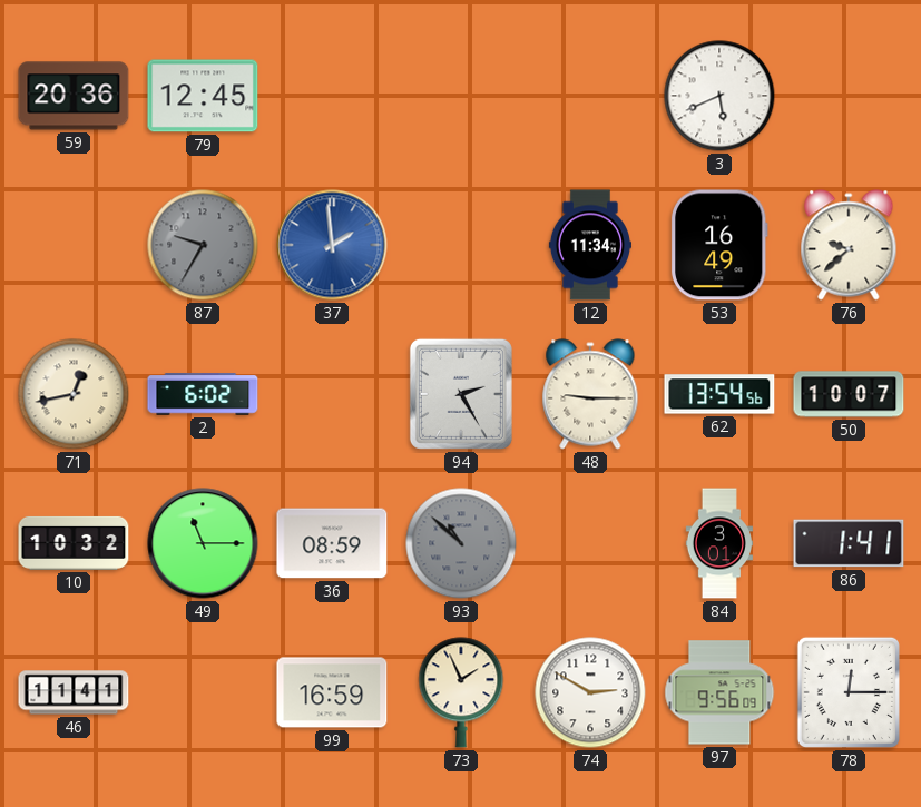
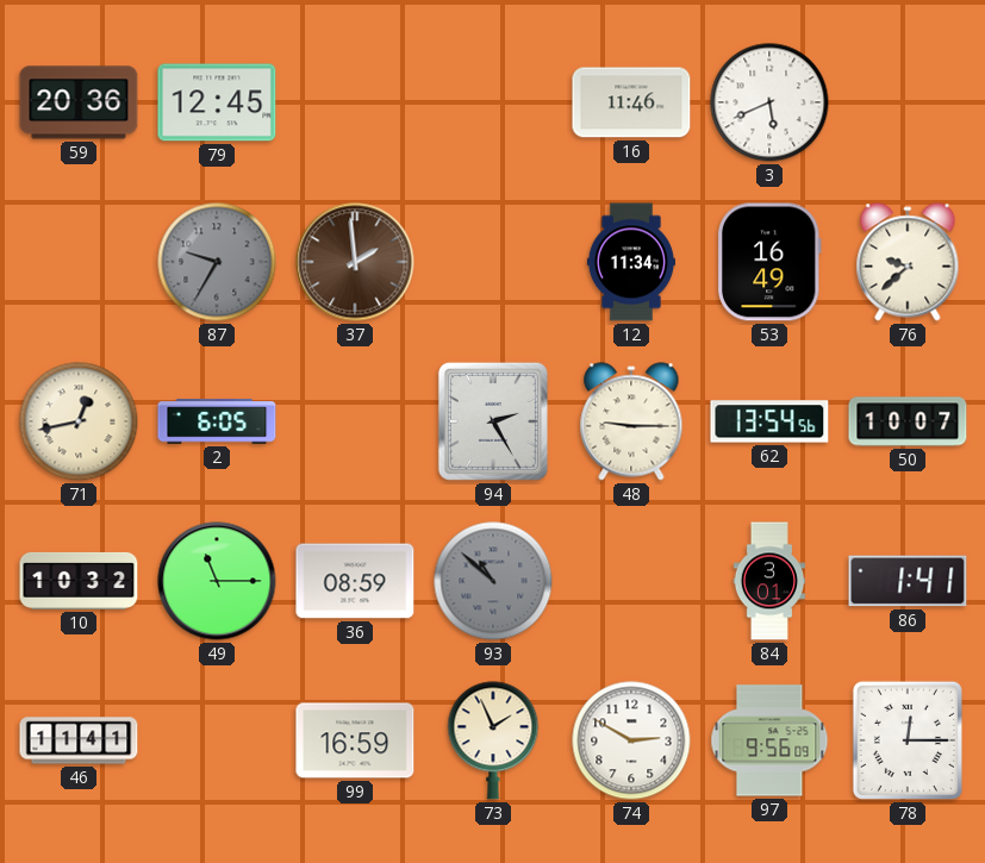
16: none -> 11:46 (631, 102)
37 dial: blue -> brown (355, 262)
2: 6:02 -> 6:05 (217, 421)
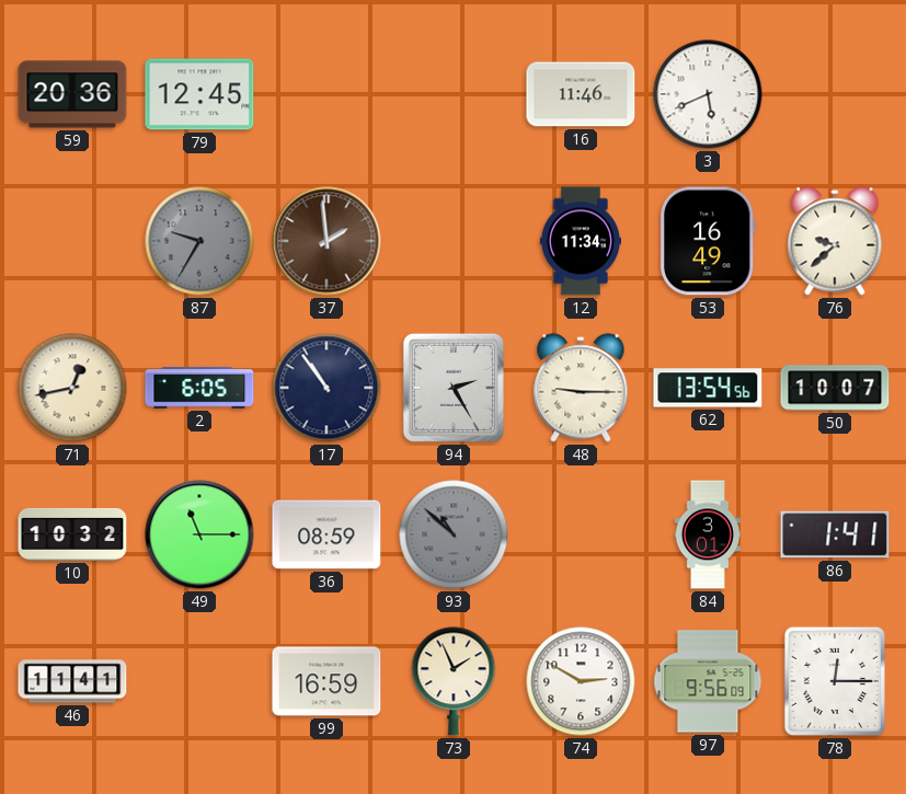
17: none -> 10:54 (326, 388)
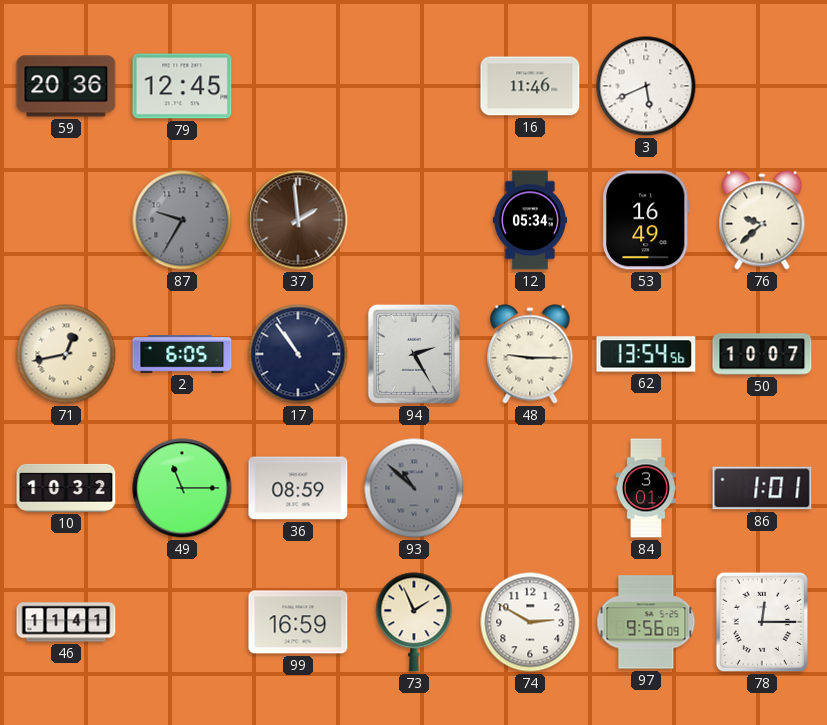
12: 11:34 -> 05:34 (530, 220)
86: 1:41 -> 1:01 (762, 488)
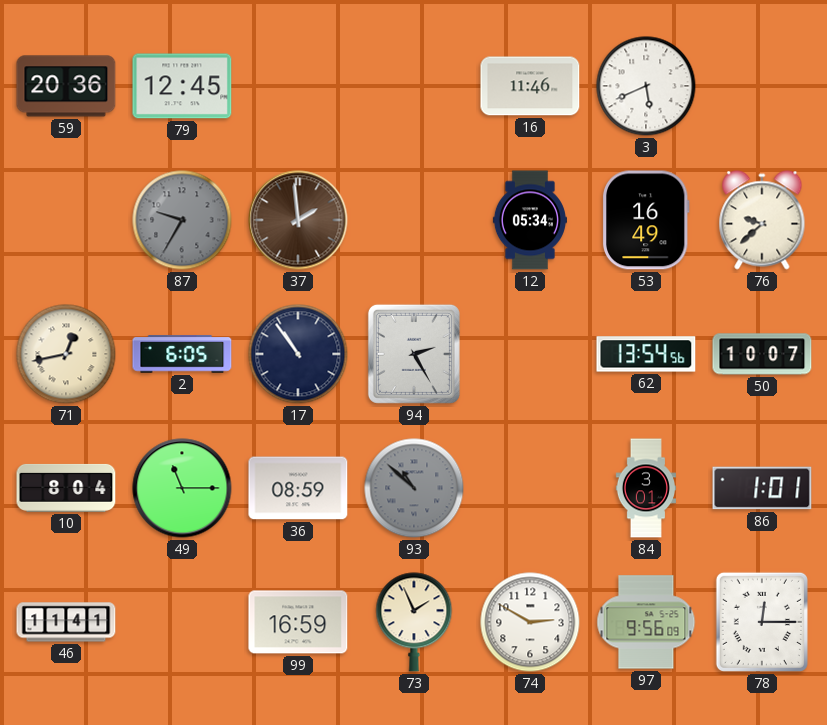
48: 9:15 -> none (530, 354)
10: 10:32 -> 8:04 (66, 488)
